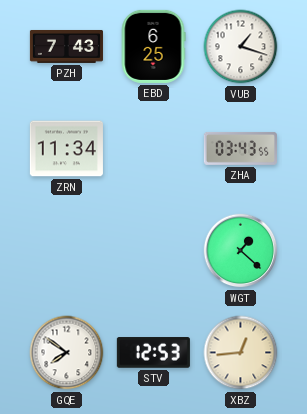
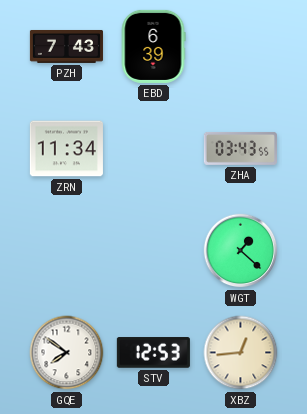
EBD: 6:25 -> 6:39 (153, 46)
VUB: 1:18 -> none (241, 47)
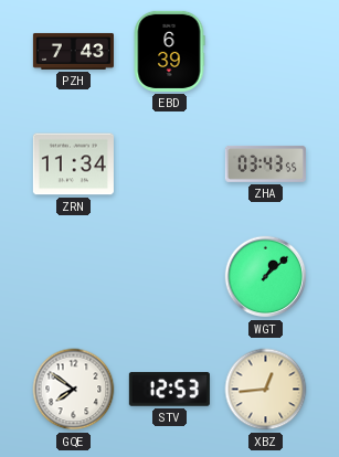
WGT: 1:22 -> 1:08 (266, 277)
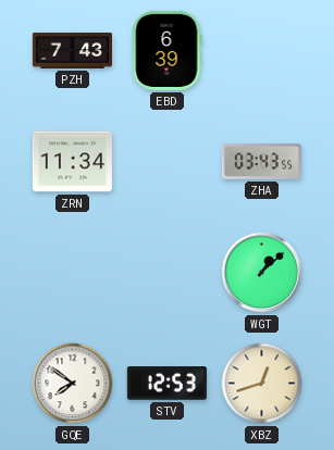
XBZ: 12:44 -> 12:42 (262, 384)
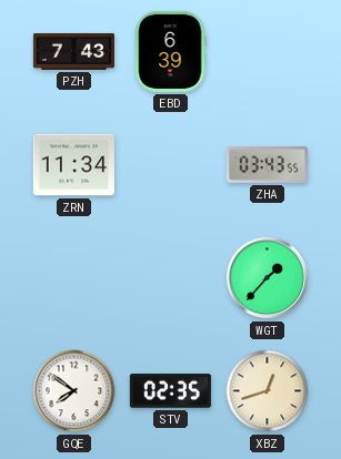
WGT: 1:08 -> 1:37 (268, 278)
STV: 12:53 -> 02:35 (170, 391)
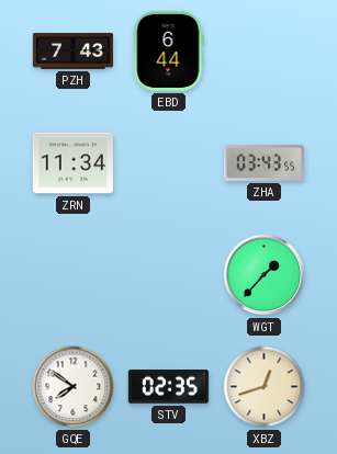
EBD: 6:39 -> 6:44 (168, 50)
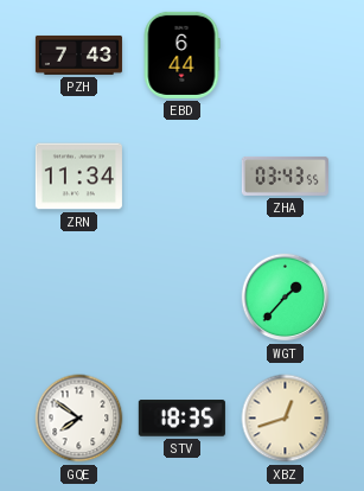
STV: 02:35 -> 18:35 (181, 419)
